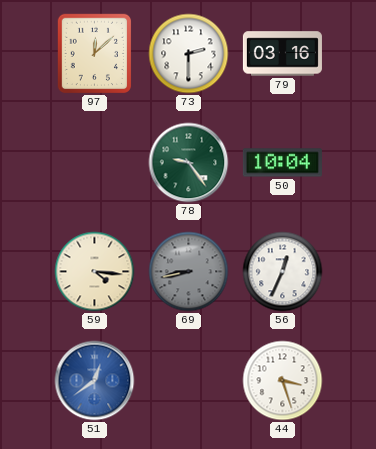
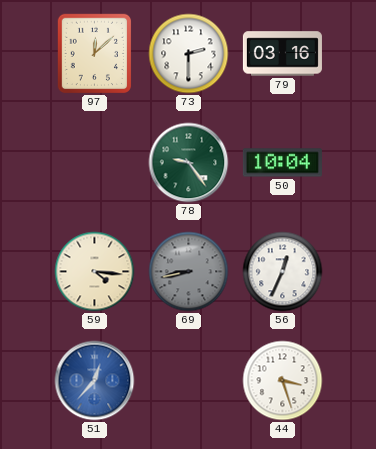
51: 12:39 -> 12:37 (95, 381)
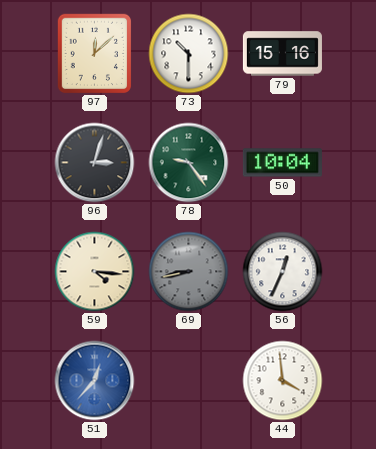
73: 2:30 -> 10:30 (189, 54)
79: 03:16 -> 15:16 (282, 54)
96: none -> 3:03 (95, 163)
44: 3:27 -> 3:59 (283, 381)
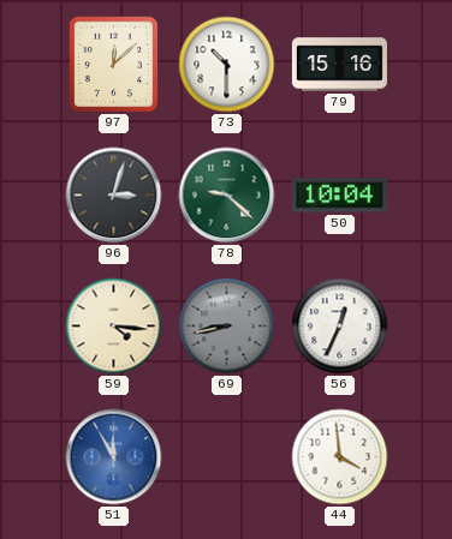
78: 9:24 -> 9:22 (227, 196)
51: 12:37 -> 11:55 (114, 457)
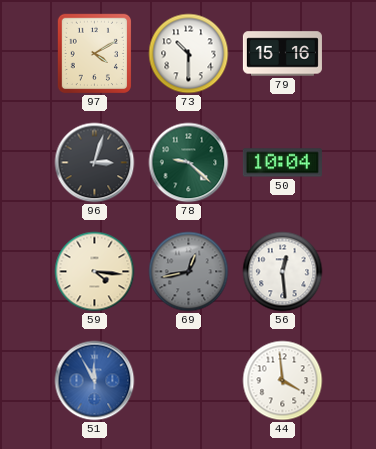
97: 12:08 -> 4:10 (95, 54)
69: 8:43 -> 12:43 (189, 272)
56: 12:34 -> 12:29 (283, 272)
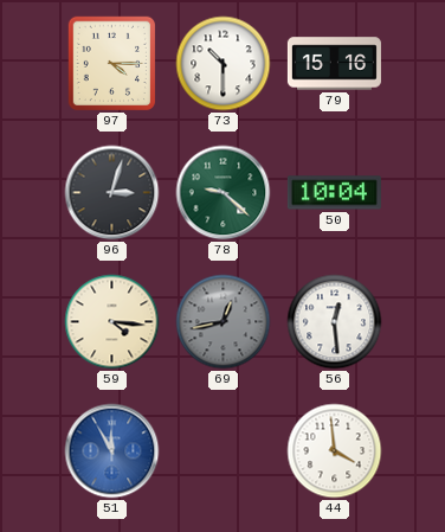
97: 4:10 -> 4:15 (112, 64)
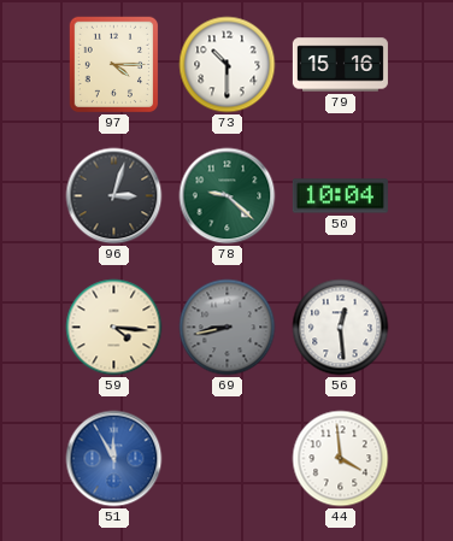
69: 12:43 -> 8:43 (228, 328)
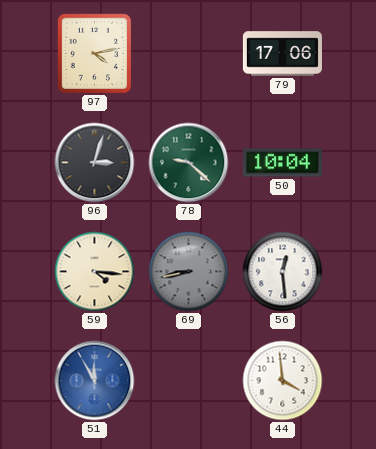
97: 4:15 -> 4:13 (95, 54)
73: 10:30 -> none (228, 65)
79: 15:16 -> 17:06 (282, 54)
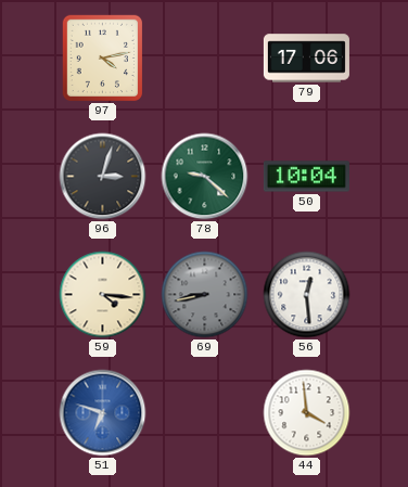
51: 11:55 -> 6:48 (103, 413)
